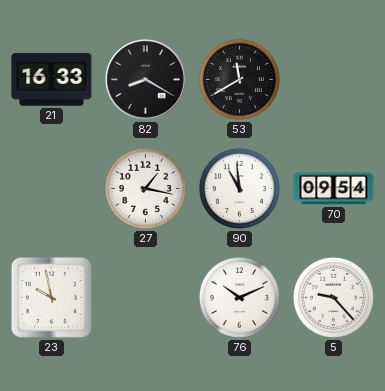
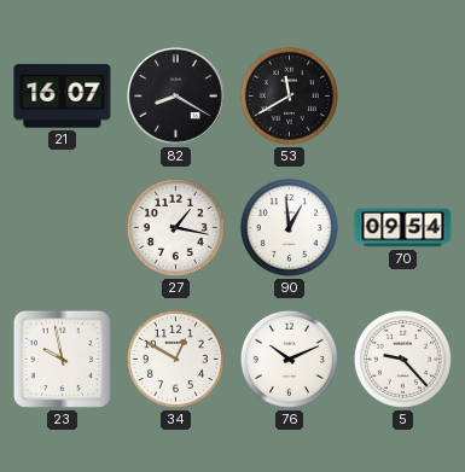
21: 16:33 -> 16:07 (63, 97)
90: 10:59 -> 12:59 (289, 227)
34: none -> 12:50 (175, 359)
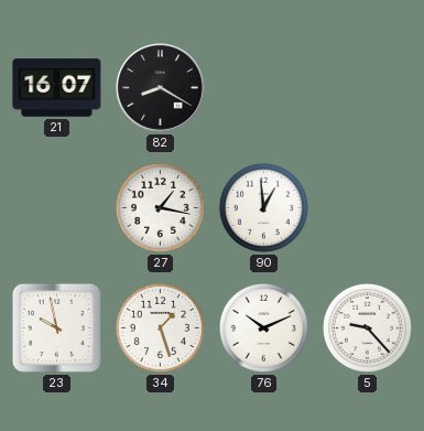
53: 11:40 -> none (289, 95)
70: 09:54 -> none (403, 228)
34: 12:50 -> 1:27 (160, 327)
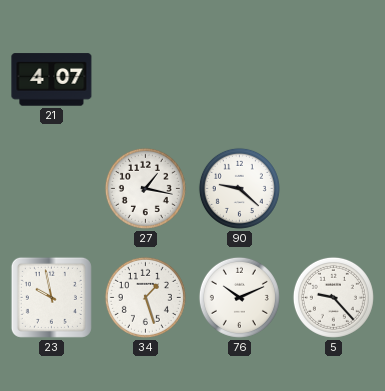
21: 16:07 -> 4:07 (52, 80)
82: 8:20 -> none (161, 88)
90: 12:59 -> 9:22 (239, 188)
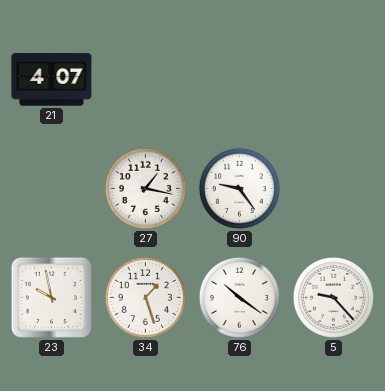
90: 9:22 -> 9:24 (239, 188)
76: 10:11 -> 10:21 (239, 297)
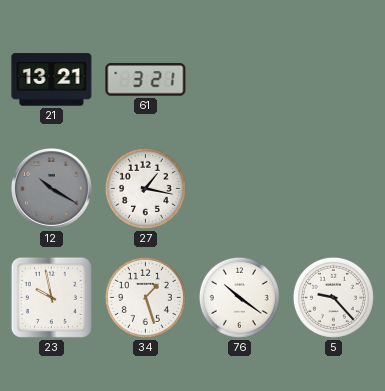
21: 4:07 -> 13:21 (52, 80)
61: none -> 3:21 (146, 80)
12: none -> 10:20 (52, 189)
90: 9:24 -> none (239, 188)
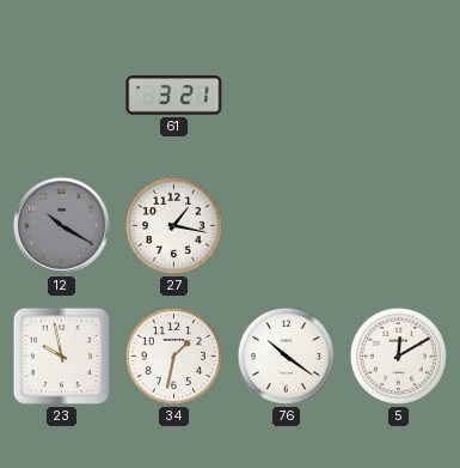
21: 13:21 -> none (52, 80)
34: 1:27 -> 1:32 (173, 355)
5: 9:23 -> 12:10 (398, 355)
